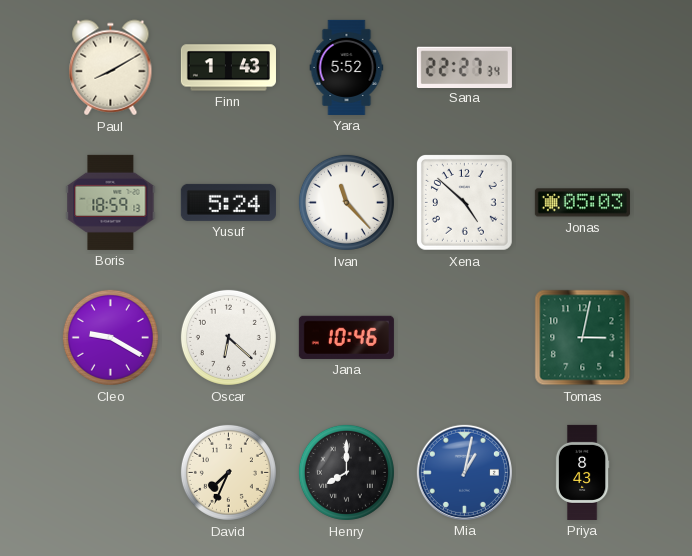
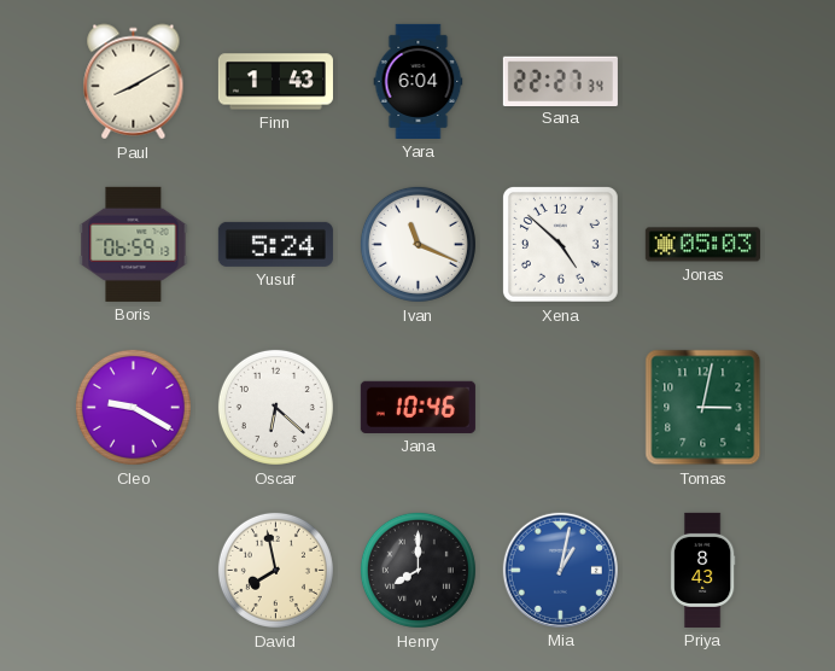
Yara: 5:52 -> 6:04 (419, 81)
Boris: 18:59 -> 06:59 (134, 244)
Ivan: 11:23 -> 11:19 (417, 244)
David: 7:34 -> 7:58 (275, 570)
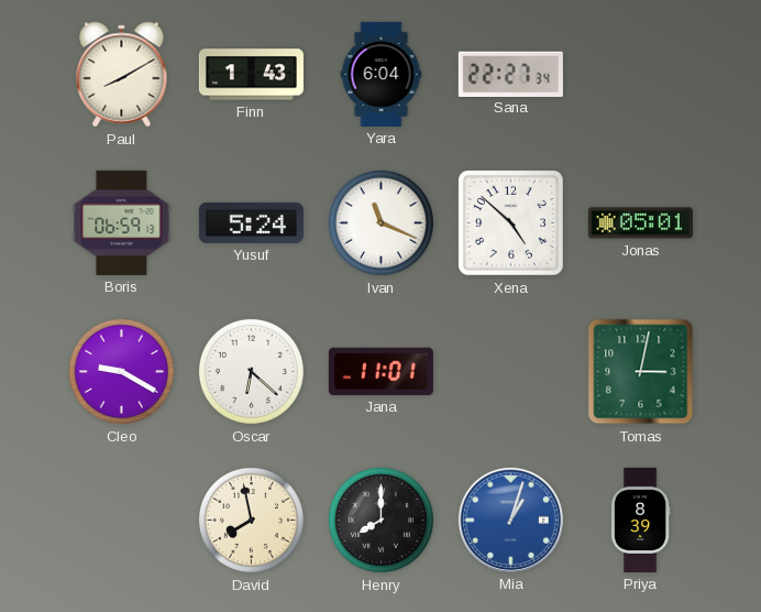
Jonas: 05:03 -> 05:01 (640, 223)
Jana: 10:46 -> 11:01 (380, 371)
Mia: 1:02 -> 1:03 (510, 520)
Priya: 8:43 -> 8:39 (640, 520)
